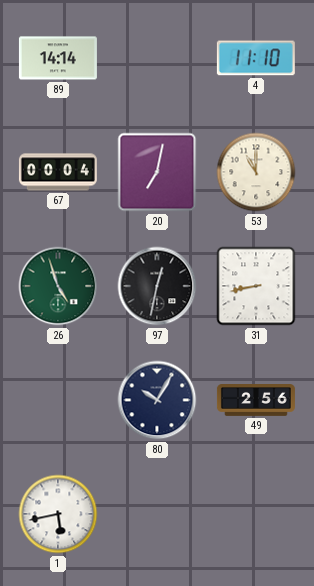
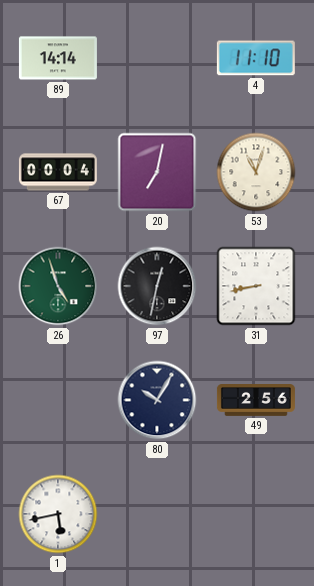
53: 11:00 -> 11:03 (256, 172)
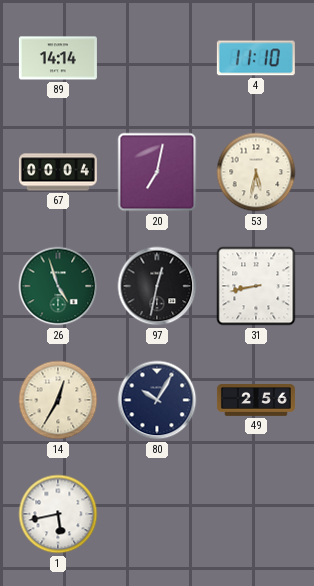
53: 11:03 -> 5:32 (256, 172)
14: none -> 12:35 (58, 400)
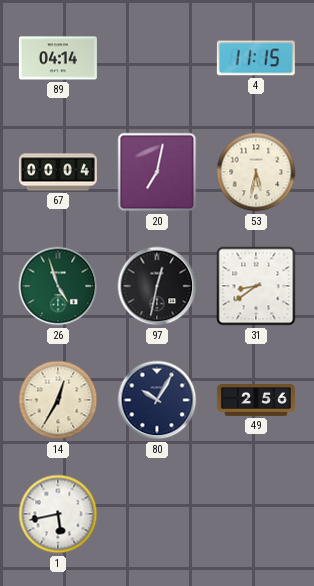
89: 14:14 -> 04:14 (58, 58)
4: 11:10 -> 11:15 (256, 58)
31: 8:43 -> 8:39 (256, 286)
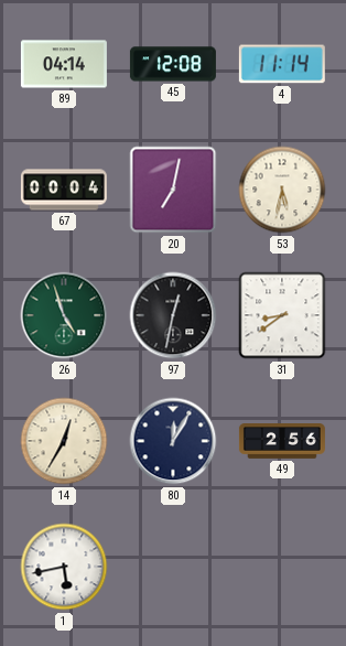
45: none -> 12:08 (173, 64)
4: 11:15 -> 11:14 (282, 64)
80: 10:05 -> 12:05 (173, 441)
